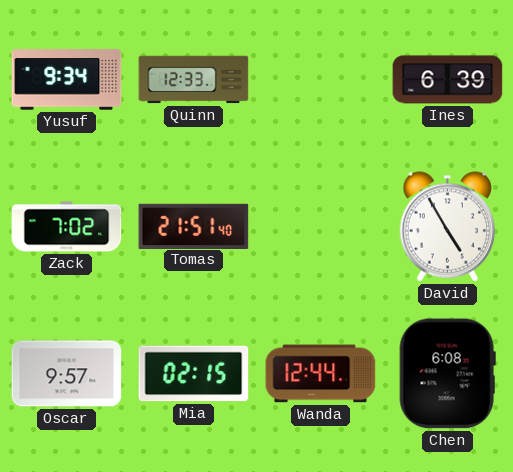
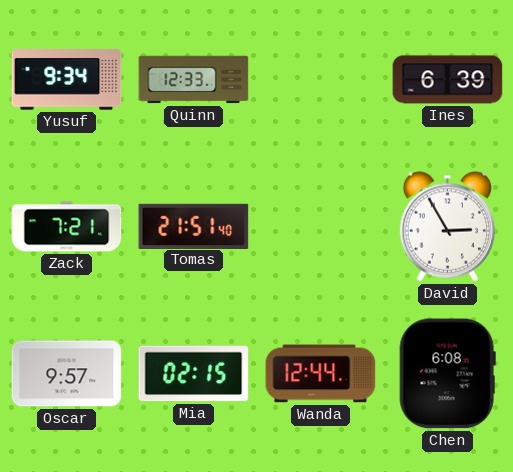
Zack: 7:02 -> 7:21 (67, 227)
David: 4:55 -> 2:55 (448, 227)
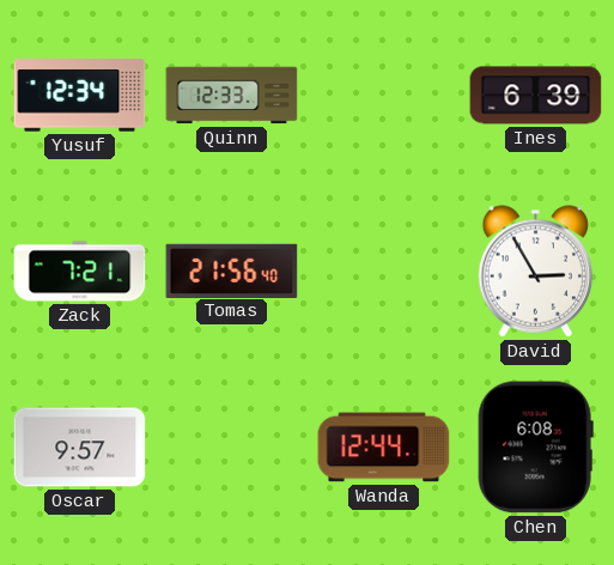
Yusuf: 9:34 -> 12:34 (80, 96)
Tomas: 21:51 -> 21:56 (232, 271)
Mia: 02:15 -> none (194, 374)
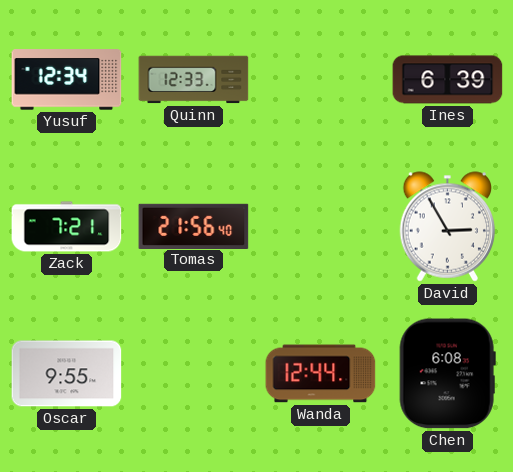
Oscar: 9:57 -> 9:55 (67, 374)
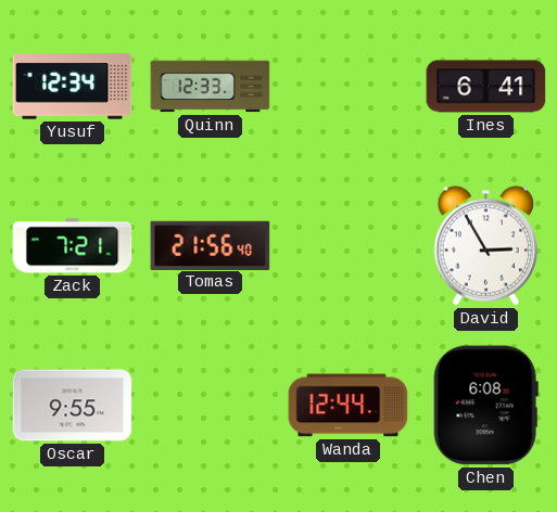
Ines: 6:39 -> 6:41 (486, 87)
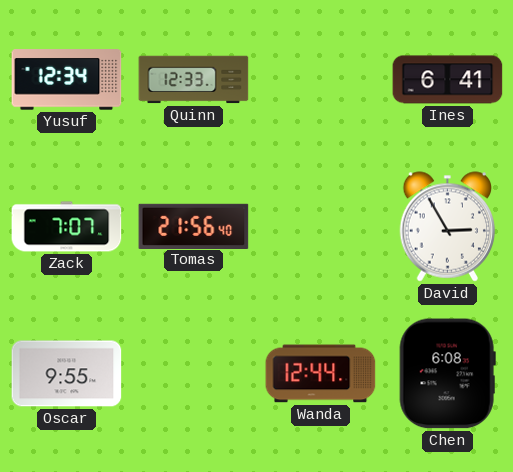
Zack: 7:21 -> 7:07 (67, 227)
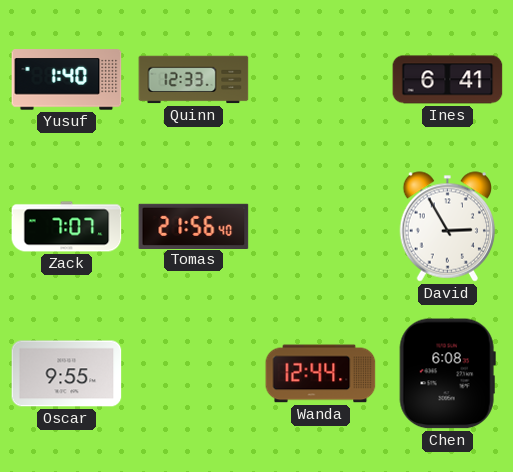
Yusuf: 12:34 -> 1:40 (67, 80)
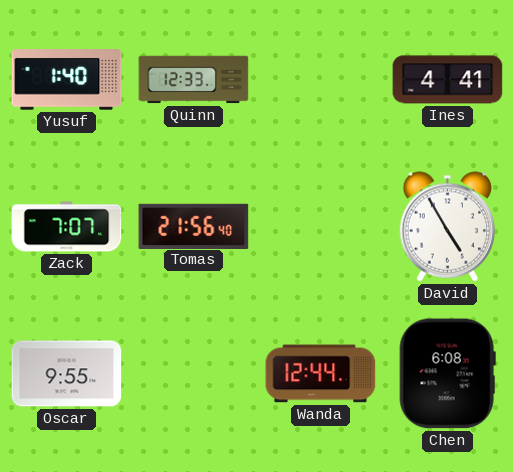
Ines: 6:41 -> 4:41 (448, 80)
David: 2:55 -> 4:55 (448, 227)
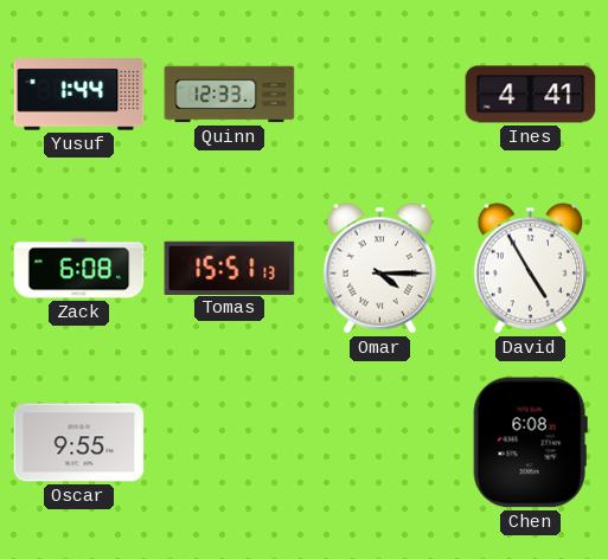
Yusuf: 1:40 -> 1:44 (79, 95)
Zack: 7:07 -> 6:08 (79, 269)
Tomas: 21:56 -> 15:51 (230, 268)
Omar: none -> 4:15 (380, 269)
Wanda: 12:44 -> none (321, 374)
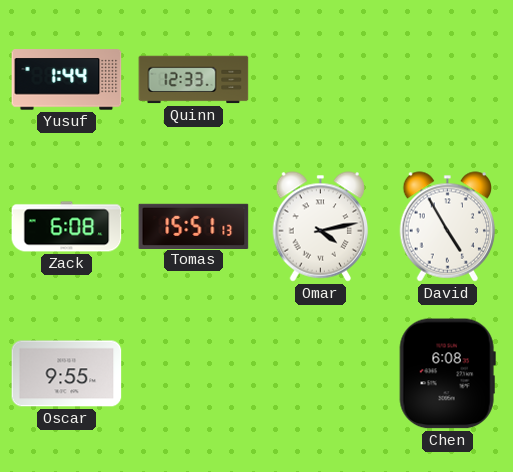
Ines: 4:41 -> none (531, 95)
Omar: 4:15 -> 4:13 (321, 227)
